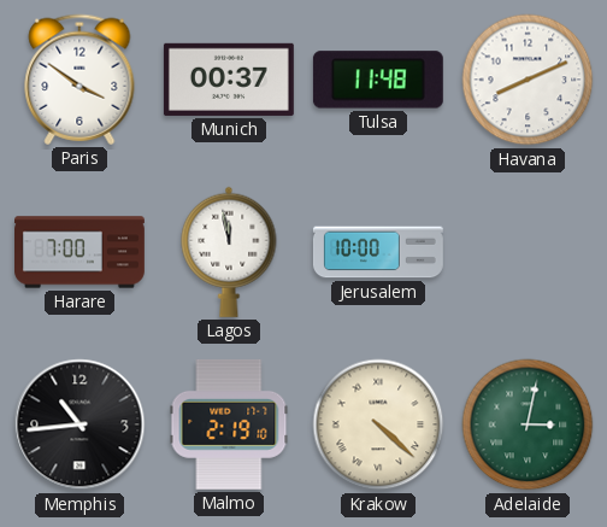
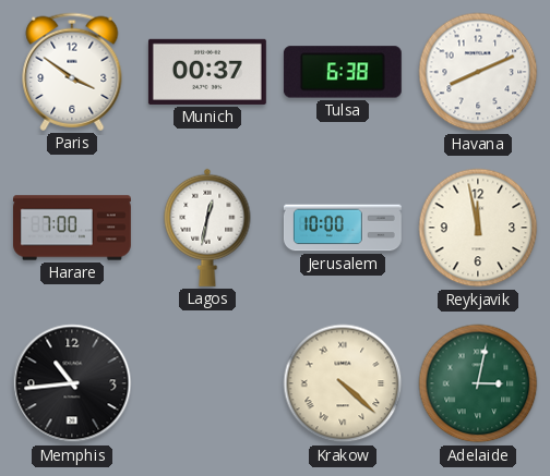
Tulsa: 11:48 -> 6:38 (343, 72)
Lagos: 11:58 -> 12:32 (207, 228)
Reykjavik: none -> 11:58 (478, 228)
Malmo: 2:19 -> none (229, 424)
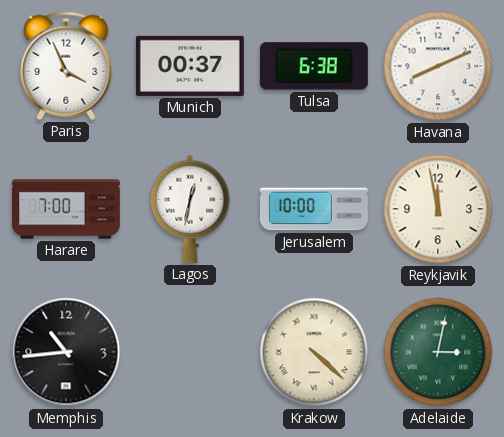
Paris: 3:51 -> 3:56 (66, 66)
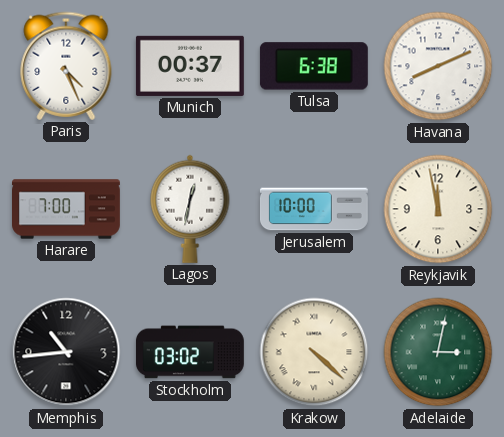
Paris: 3:56 -> 4:26 (66, 66)
Stockholm: none -> 03:02 (190, 352)
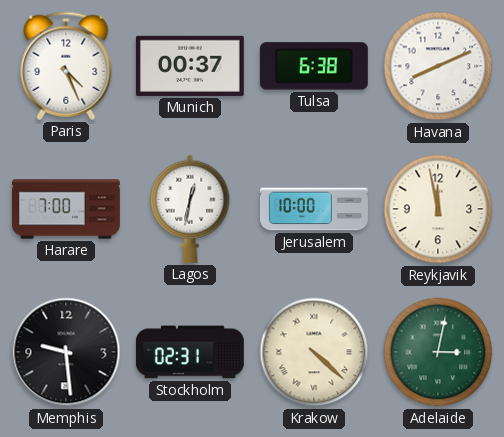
Memphis: 10:44 -> 9:29 (66, 352)
Stockholm: 03:02 -> 02:31 (190, 352)
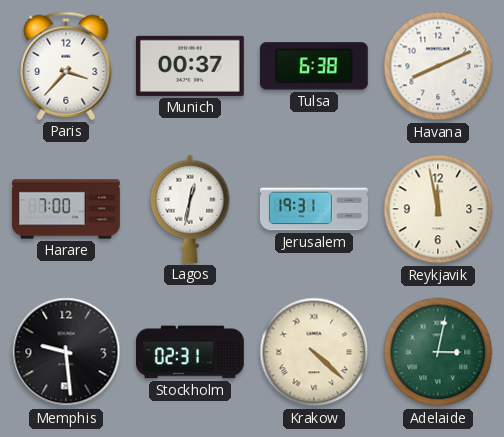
Paris: 4:26 -> 3:37 (66, 66)
Jerusalem: 10:00 -> 19:31 (314, 209)
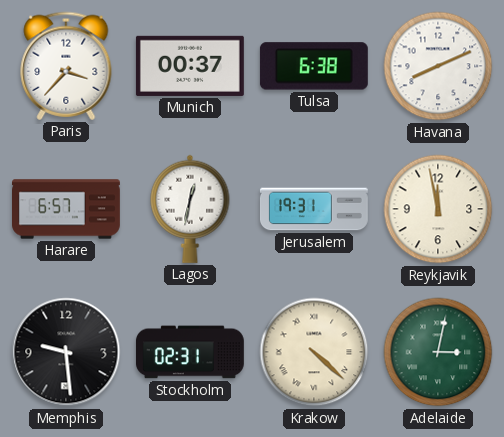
Harare: 7:00 -> 6:57 (67, 209)
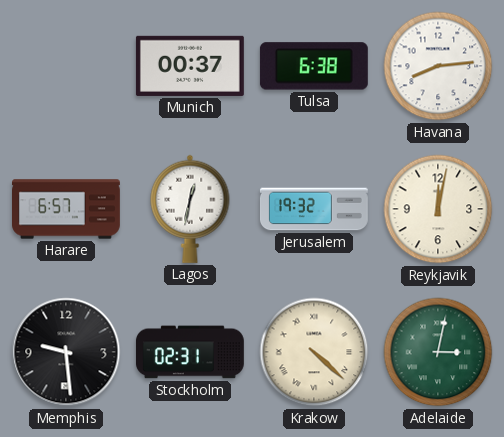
Paris: 3:37 -> none (66, 66)
Havana: 8:11 -> 8:14 (438, 66)
Jerusalem: 19:31 -> 19:32 (314, 209)
Reykjavik: 11:58 -> 12:02 (438, 209)
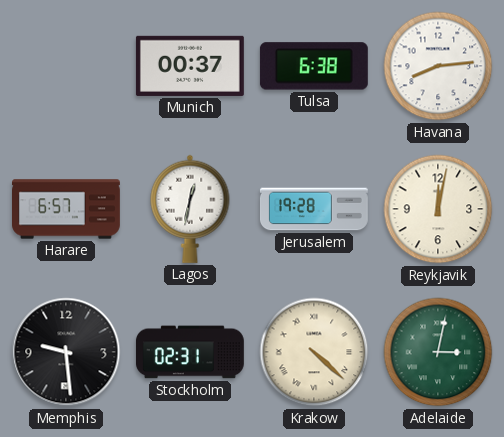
Jerusalem: 19:32 -> 19:28 (314, 209)
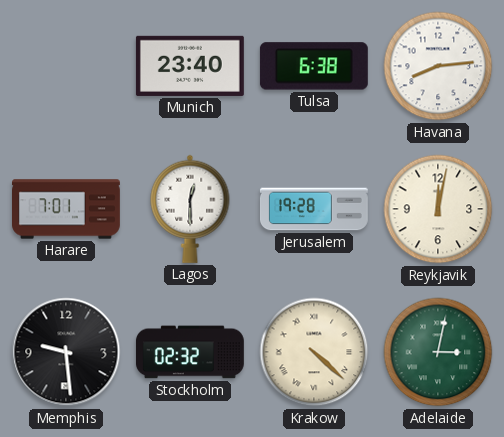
Munich: 00:37 -> 23:40 (190, 66)
Harare: 6:57 -> 7:01 (67, 209)
Lagos: 12:32 -> 12:30 (190, 209)
Stockholm: 02:31 -> 02:32 (190, 352)
